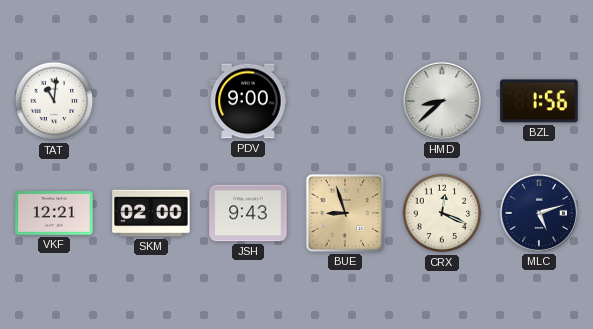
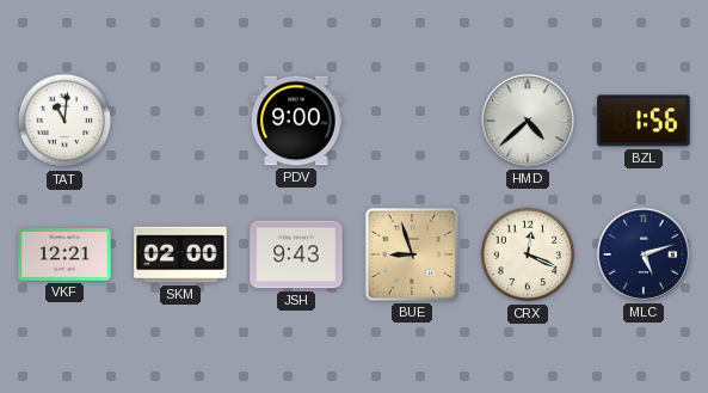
HMD: 8:38 -> 4:38 (528, 121)
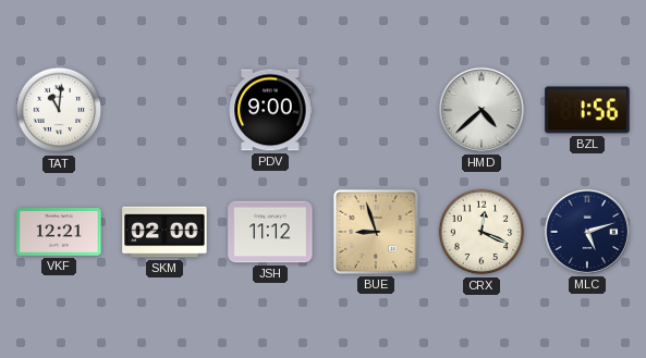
JSH: 9:43 -> 11:12 (270, 232)
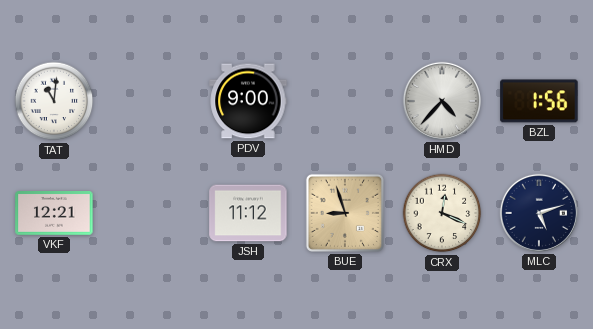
HMD: 4:38 -> 4:37 (442, 101)
SKM: 02:00 -> none (164, 232)
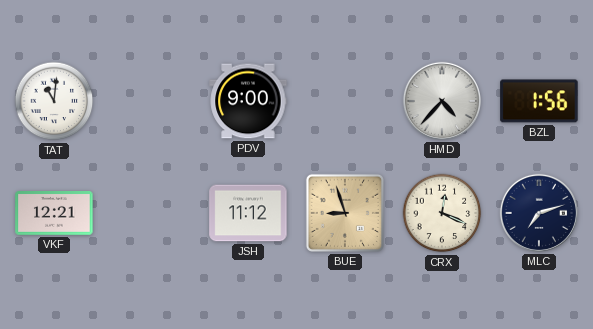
MLC: 5:12 -> 7:12 (539, 213)
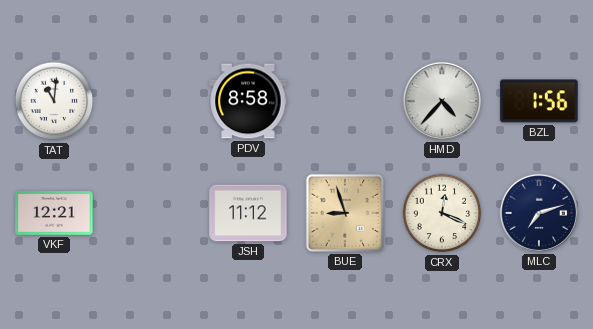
PDV: 9:00 -> 8:58 (248, 101)
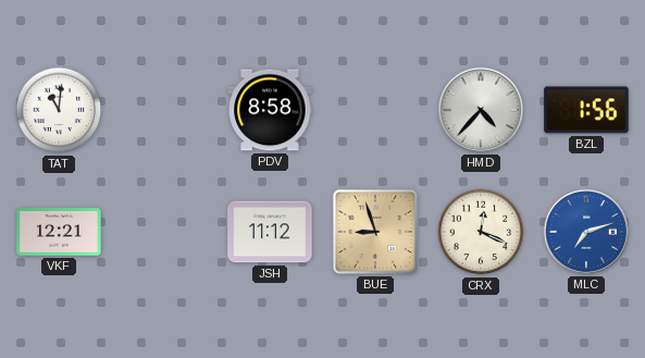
MLC dial: navy -> blue (586, 232)
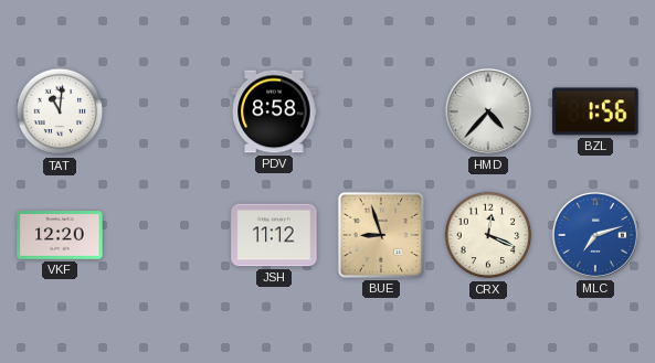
VKF: 12:21 -> 12:20 (60, 236)
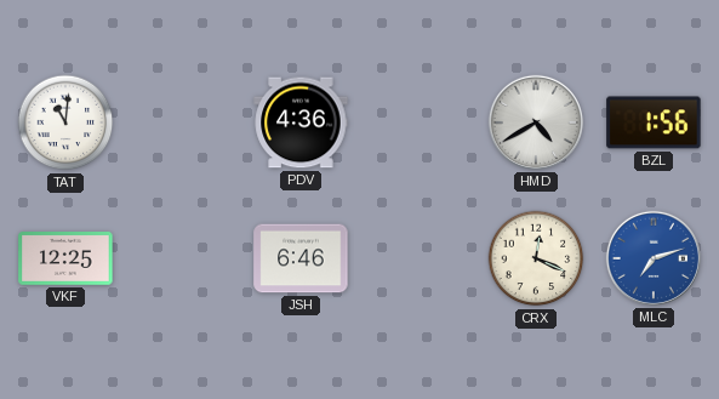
PDV: 8:58 -> 4:36 (301, 122)
HMD: 4:37 -> 4:40 (536, 122)
VKF: 12:20 -> 12:25 (65, 260)
JSH: 11:12 -> 6:46 (301, 258)
BUE: 8:57 -> none (381, 235)
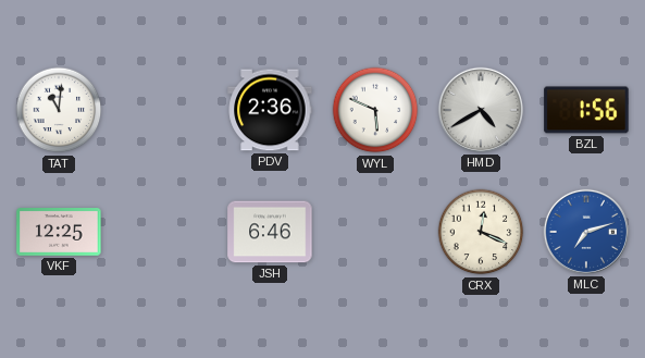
PDV: 4:36 -> 2:36 (270, 110)
WYL: none -> 5:49 (375, 110)
